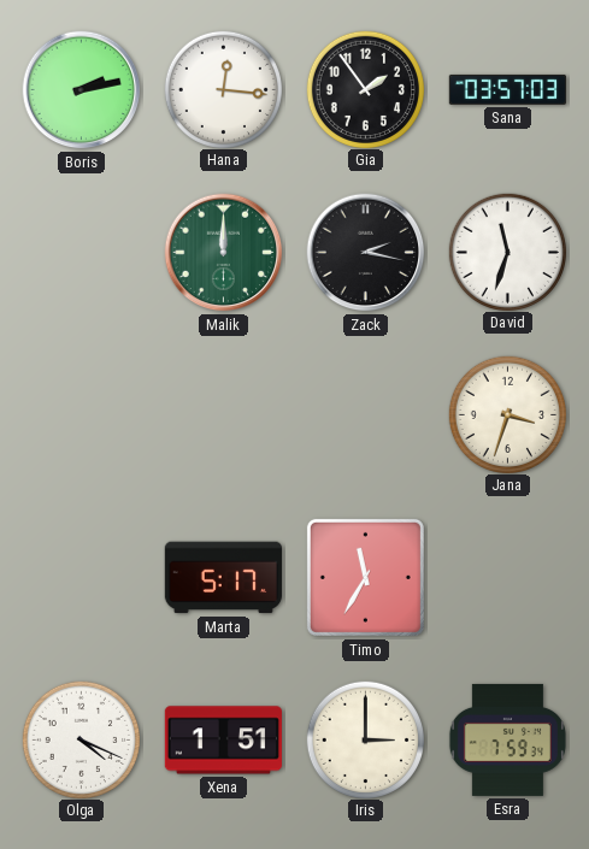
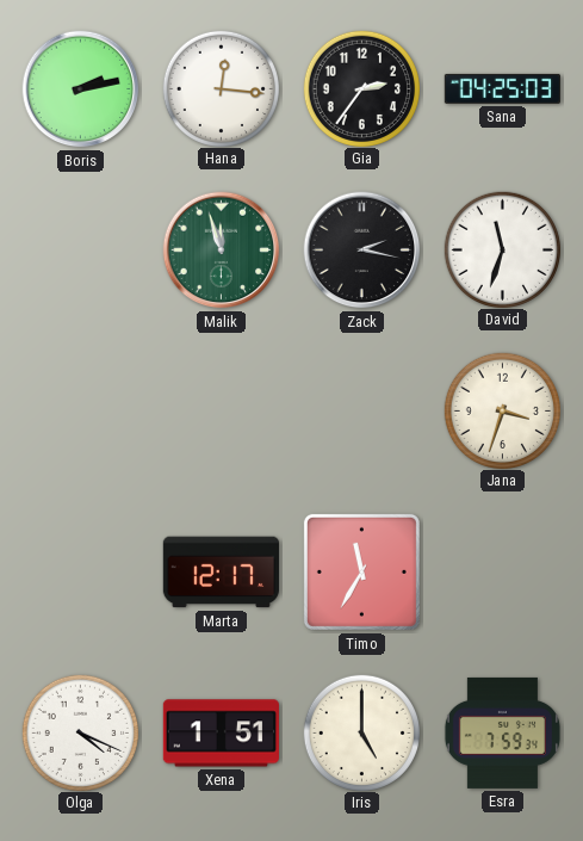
Gia: 1:54 -> 2:36 (361, 88)
Sana: 03:57 -> 04:25 (502, 88)
Malik: 12:00 -> 11:57 (222, 251)
Marta: 5:17 -> 12:17 (221, 573)
Iris: 3:00 -> 5:00 (361, 732)
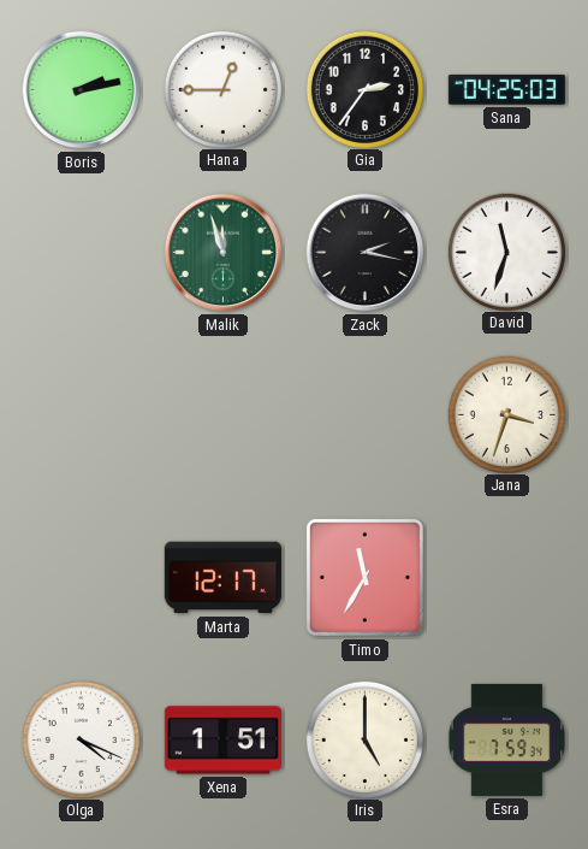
Hana: 12:16 -> 12:45 (222, 89)
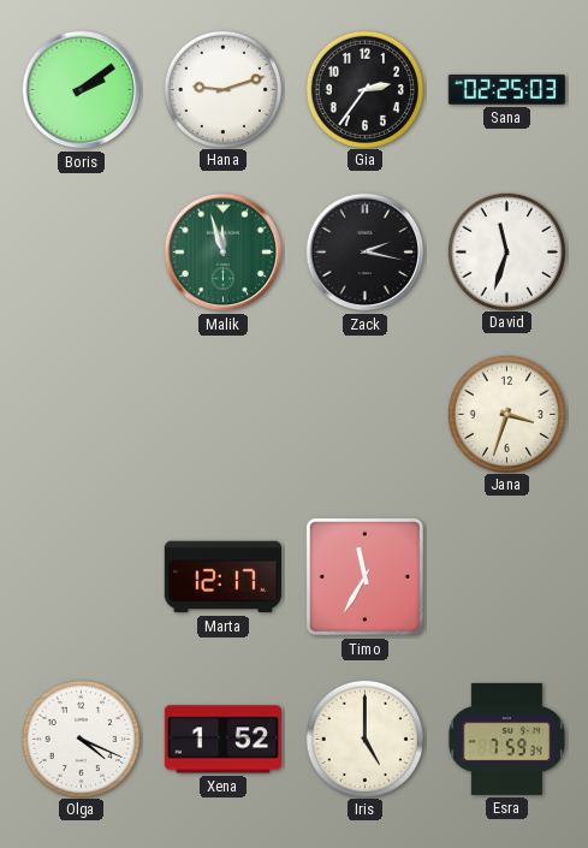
Boris: 2:13 -> 2:09 (82, 90)
Hana: 12:45 -> 9:12 (222, 89)
Sana: 04:25 -> 02:25 (506, 89)
Xena: 1:51 -> 1:52 (222, 740)
